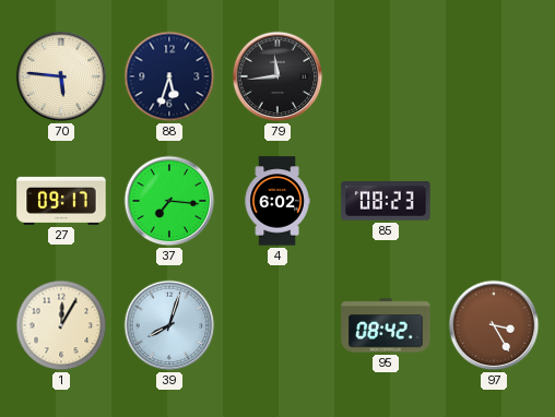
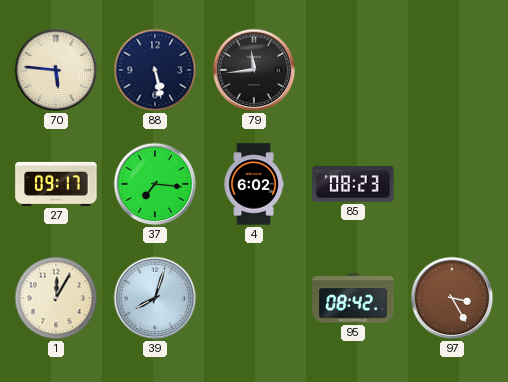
88: 5:33 -> 5:28 (155, 70)
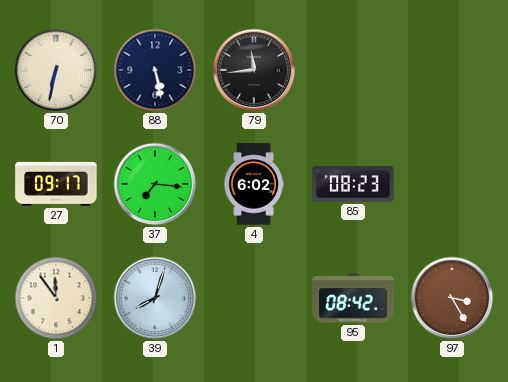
70: 5:46 -> 6:32 (56, 70)
1: 12:05 -> 11:54 (56, 298)
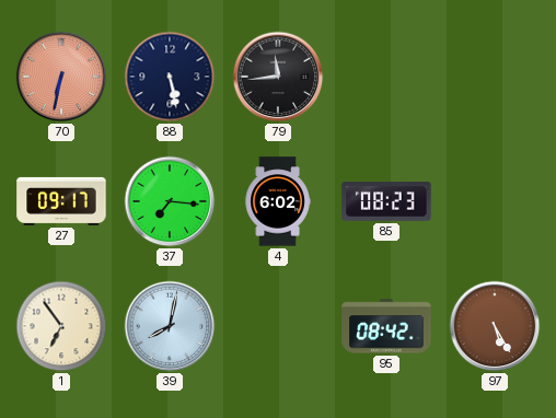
70 dial: cream -> salmon (61, 77)
1: 11:54 -> 6:54 (61, 326)
39: 8:03 -> 8:02 (170, 326)
97: 3:25 -> 5:25 (495, 326)
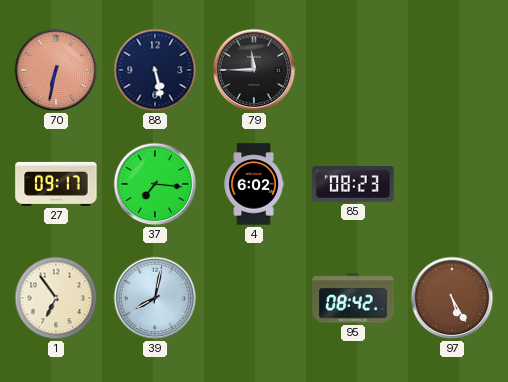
79: 11:44 -> 11:45 (254, 70)
